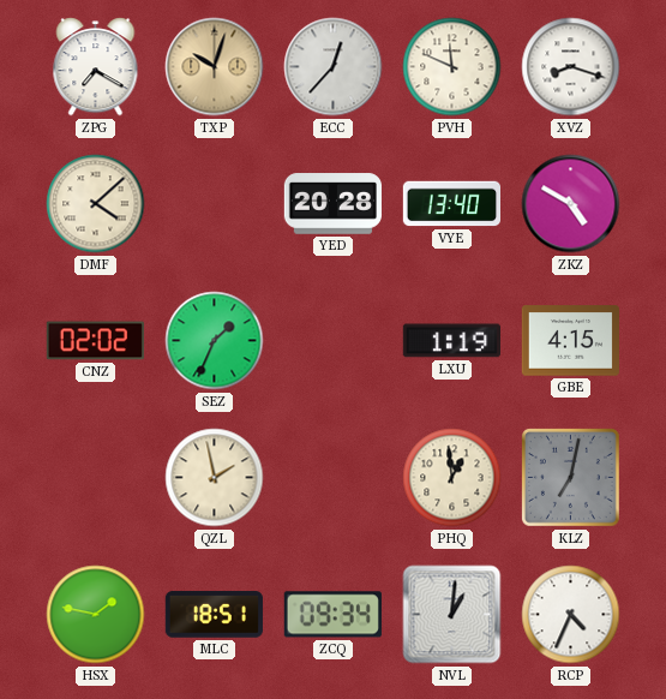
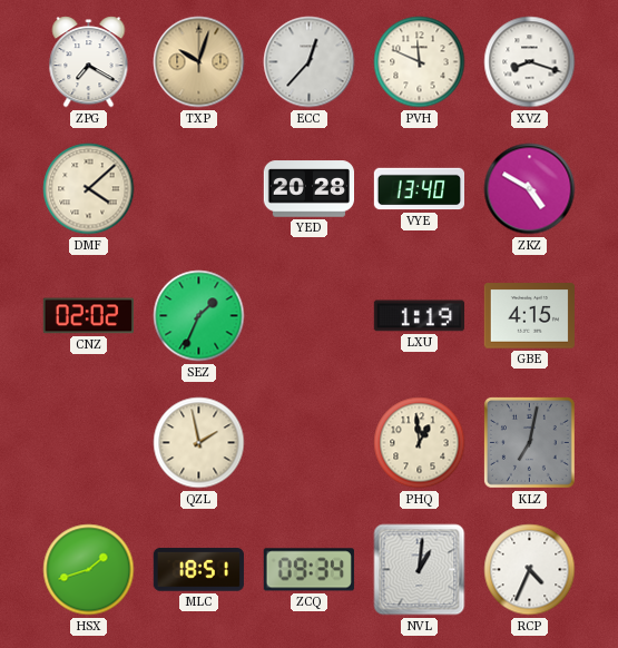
HSX: 1:47 -> 1:42 (89, 570)
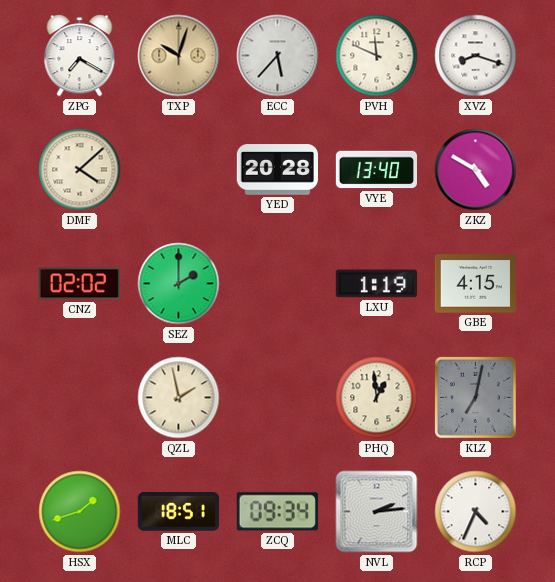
ECC: 12:37 -> 5:37 (278, 56)
SEZ: 1:34 -> 2:00 (179, 284)
NVL: 1:01 -> 2:14 (377, 512)
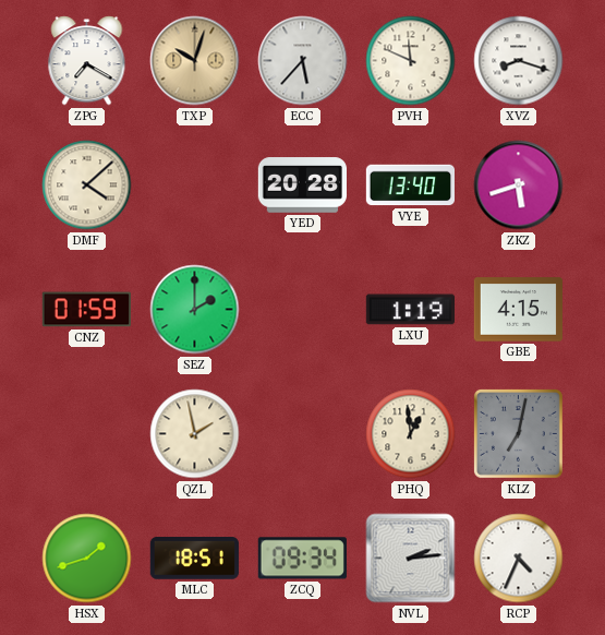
ZKZ: 4:50 -> 5:42 (519, 185)
CNZ: 02:02 -> 01:59 (86, 310)
